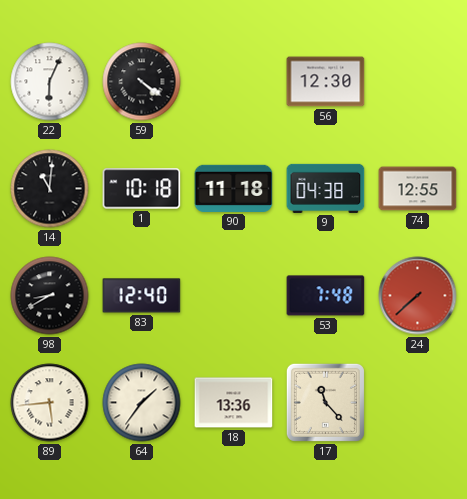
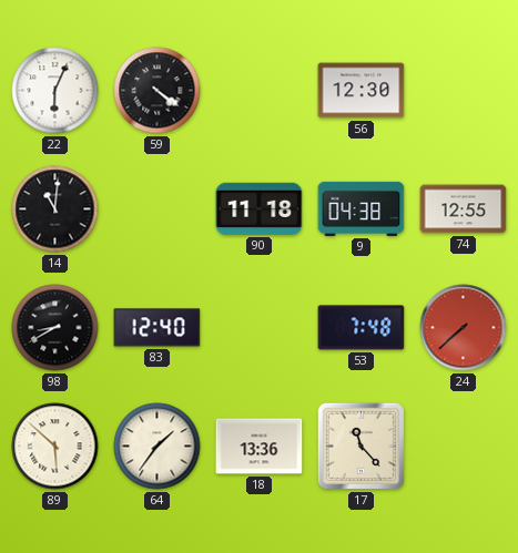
1: 10:18 -> none (142, 189)
89: 5:44 -> 5:52 (55, 447)
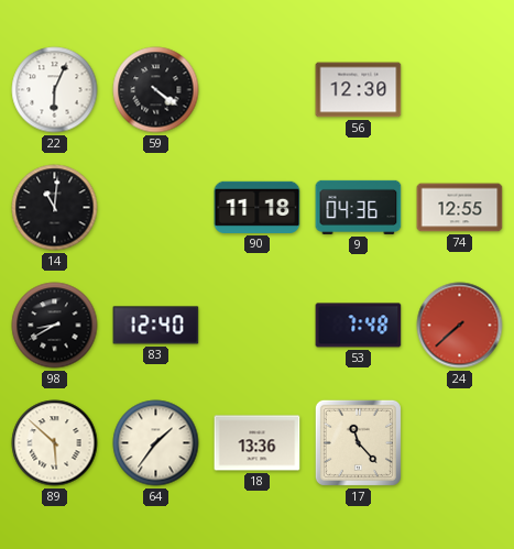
9: 04:38 -> 04:36 (359, 207)
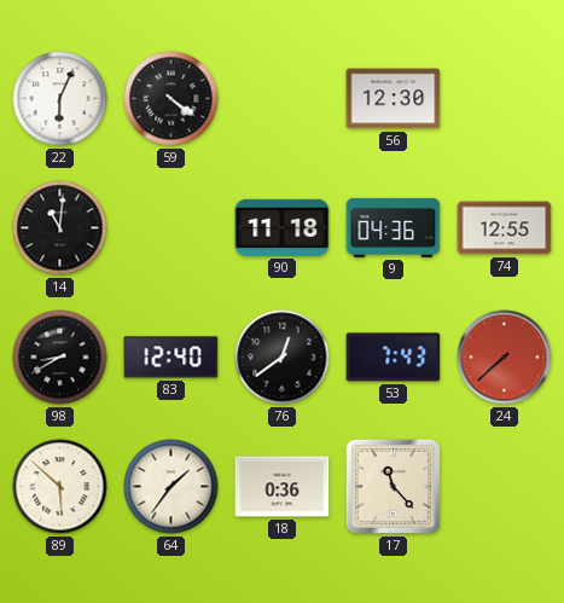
76: none -> 12:39 (283, 358)
53: 7:48 -> 7:43 (394, 358)
18: 13:36 -> 0:36 (283, 487)
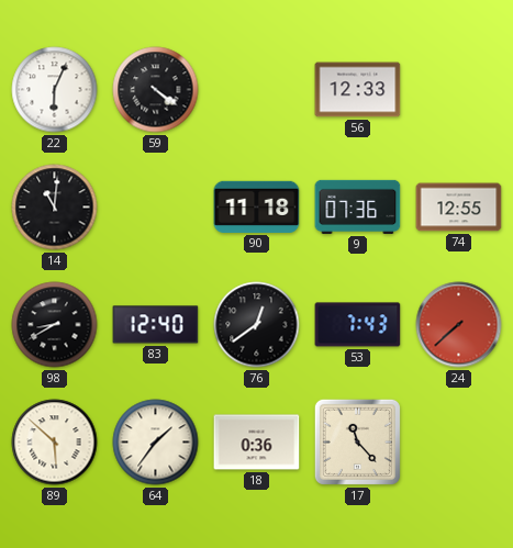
56: 12:30 -> 12:33 (358, 90)
9: 04:36 -> 07:36 (358, 206)
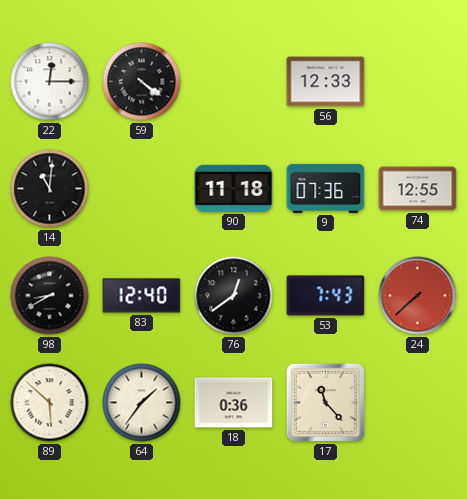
22: 6:04 -> 12:15 (50, 82)
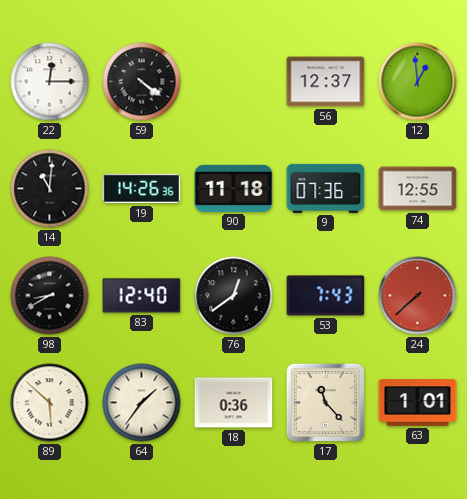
56: 12:33 -> 12:37 (326, 82)
12: none -> 12:59 (418, 82)
19: none -> 14:26 (142, 189)
63: none -> 1:01 (418, 403)
